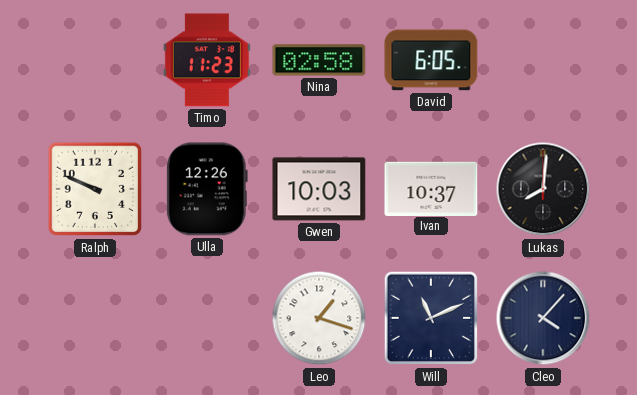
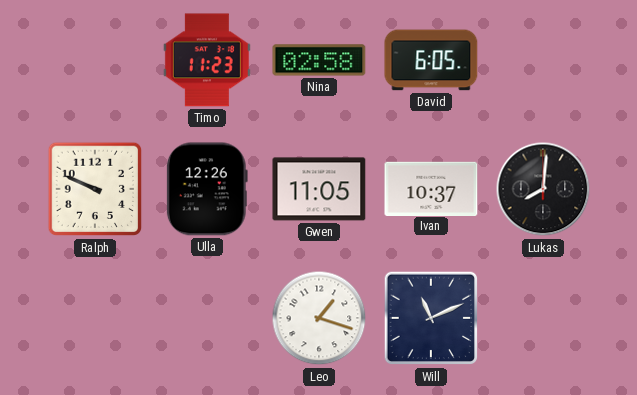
Gwen: 10:03 -> 11:05 (319, 189)
Cleo: 4:07 -> none (543, 318)
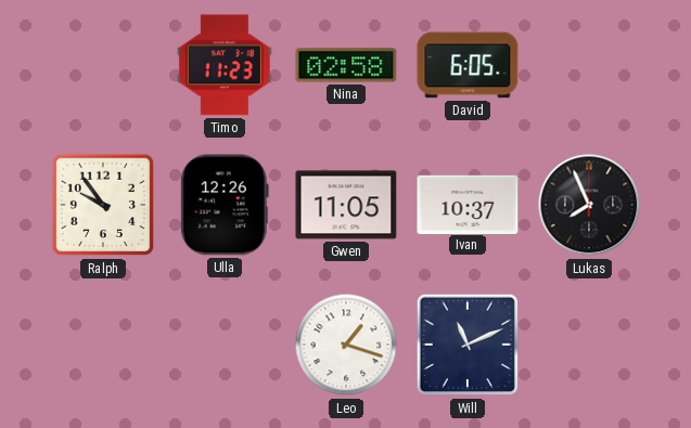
Ralph: 9:49 -> 9:54 (103, 205)
Lukas: 8:01 -> 7:56 (589, 205)
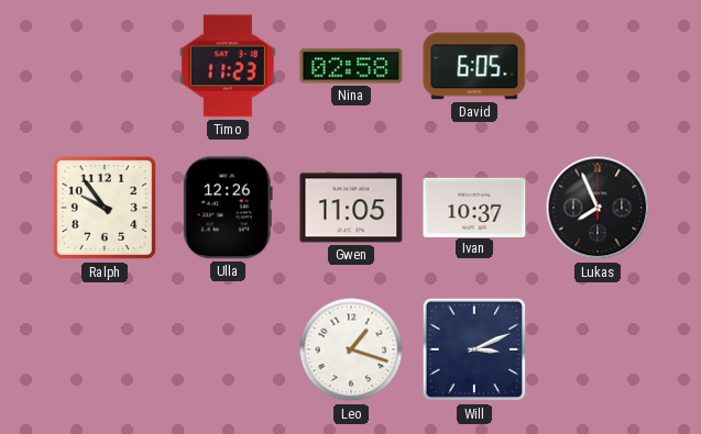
Will: 11:11 -> 3:11 (474, 349)
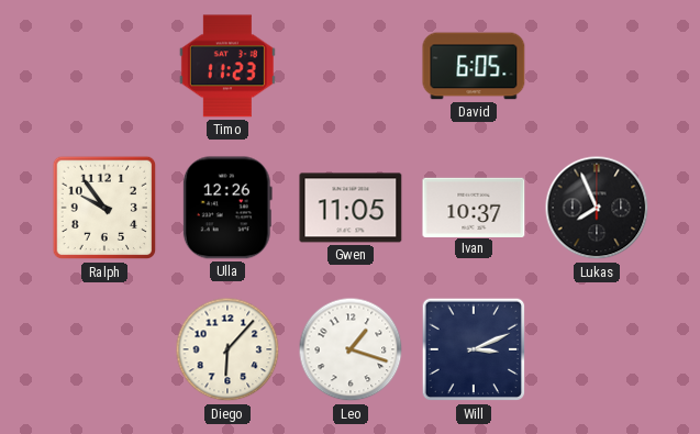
Nina: 02:58 -> none (351, 66)
Diego: none -> 6:07 (227, 349)
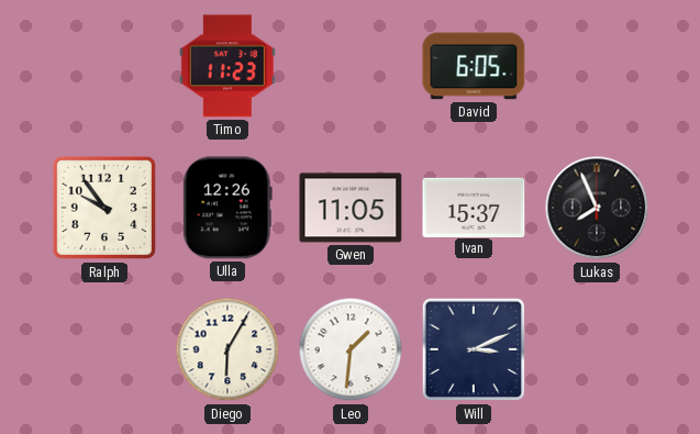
Ivan: 10:37 -> 15:37 (474, 207)
Diego: 6:07 -> 6:05 (227, 349)
Leo: 1:18 -> 1:31 (351, 349)
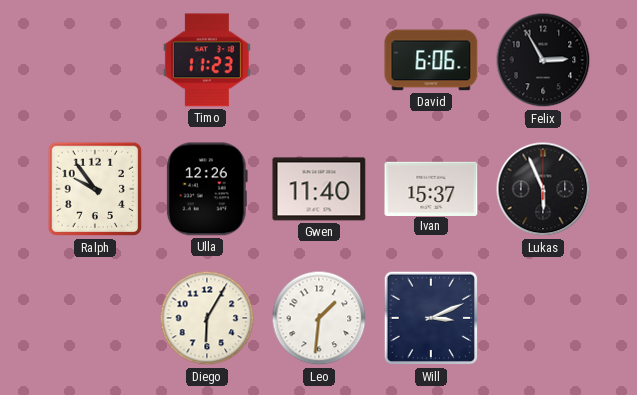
David: 6:05 -> 6:06 (431, 60)
Felix: none -> 2:55 (543, 60)
Gwen: 11:05 -> 11:40 (319, 189)
Lukas: 7:56 -> 5:56 (543, 189)
